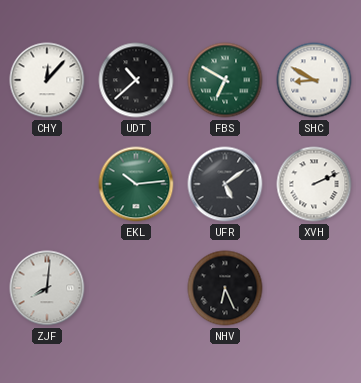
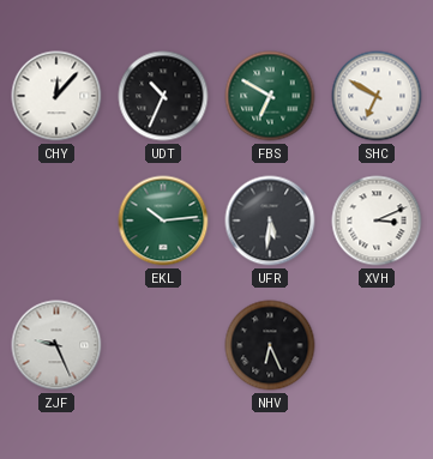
UDT: 10:38 -> 10:34 (163, 96)
SHC: 8:50 -> 6:50 (377, 96)
UFR: 5:09 -> 5:31 (270, 221)
XVH: 2:11 -> 3:11 (377, 221)
ZJF: 8:01 -> 9:26 (56, 345)
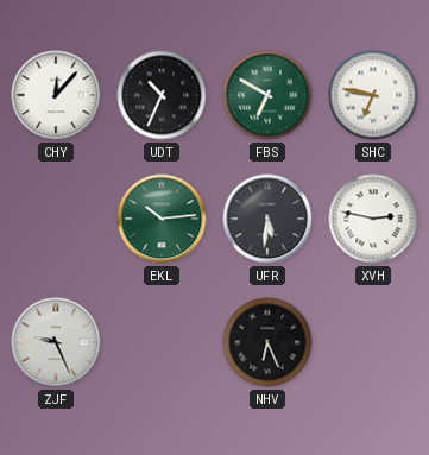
SHC: 6:50 -> 6:47 (373, 95)
XVH: 3:11 -> 2:47 (373, 219)
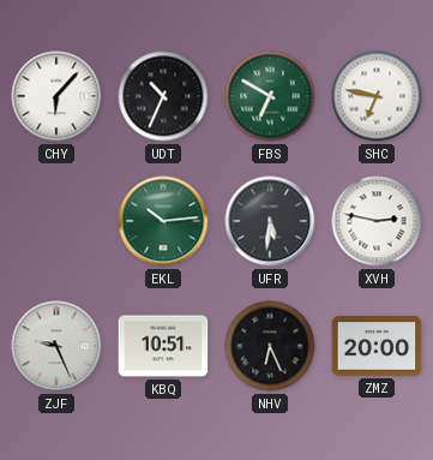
CHY: 12:07 -> 6:07 (56, 96)
KBQ: none -> 10:51 (163, 346)
ZMZ: none -> 20:00 (377, 346)
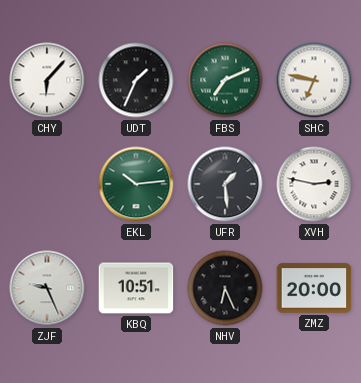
UDT: 10:34 -> 1:34 (136, 80)
FBS: 6:50 -> 7:11 (225, 80)
UFR: 5:31 -> 1:29 (225, 184)
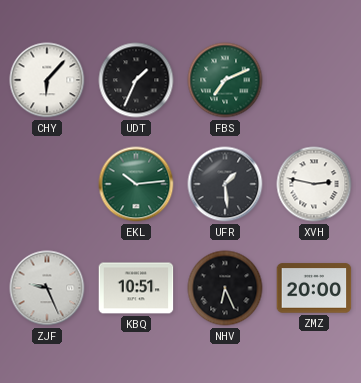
SHC: 6:47 -> none (314, 80)
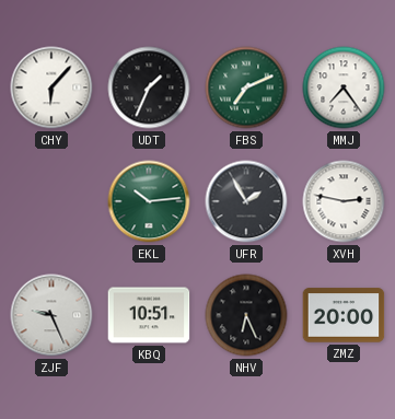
MMJ: none -> 7:24 (344, 88)
UFR: 1:29 -> 1:55 (246, 201)
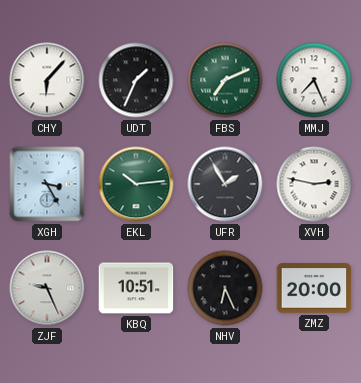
MMJ: 7:24 -> 7:26 (314, 80)
XGH: none -> 3:25 (47, 184)
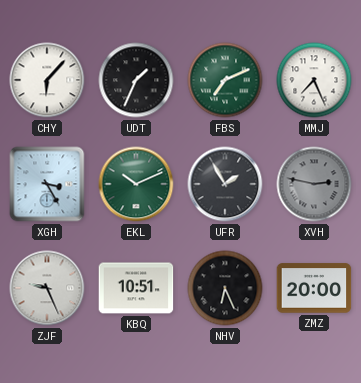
EKL: 10:14 -> 10:11 (136, 184)
XVH dial: white -> grey (314, 184)
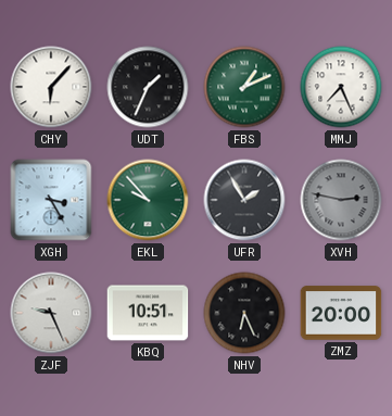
FBS: 7:11 -> 1:11 (244, 87)
EKL: 10:11 -> 9:53 (148, 200)
